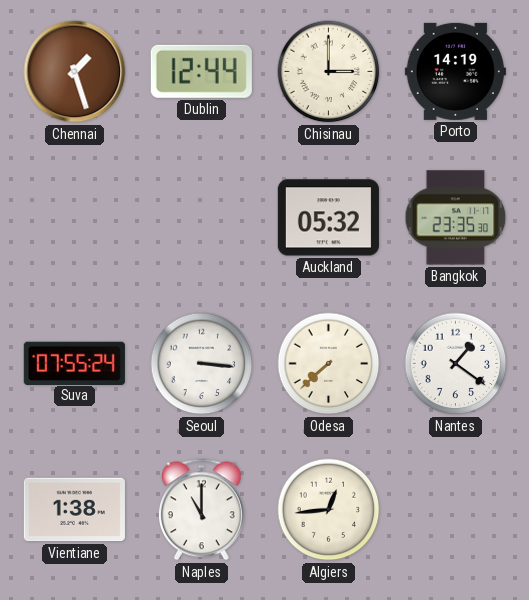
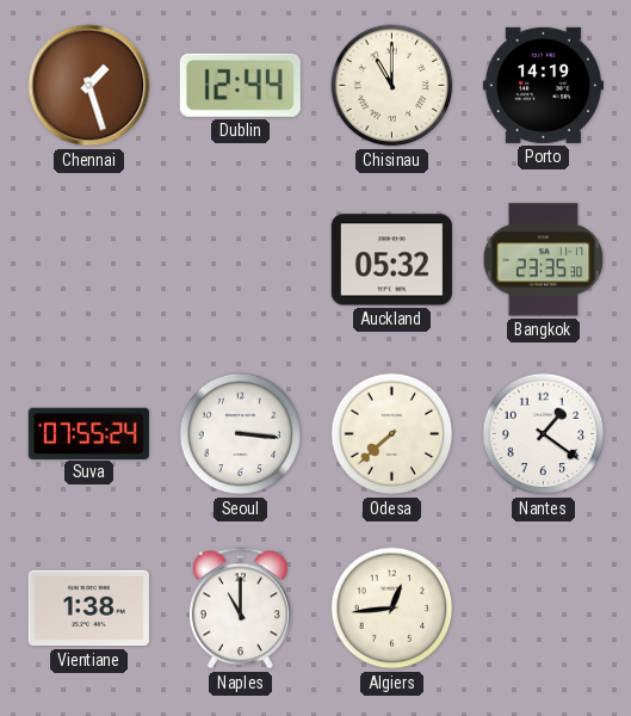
Chisinau: 3:00 -> 11:00 (392, 86)
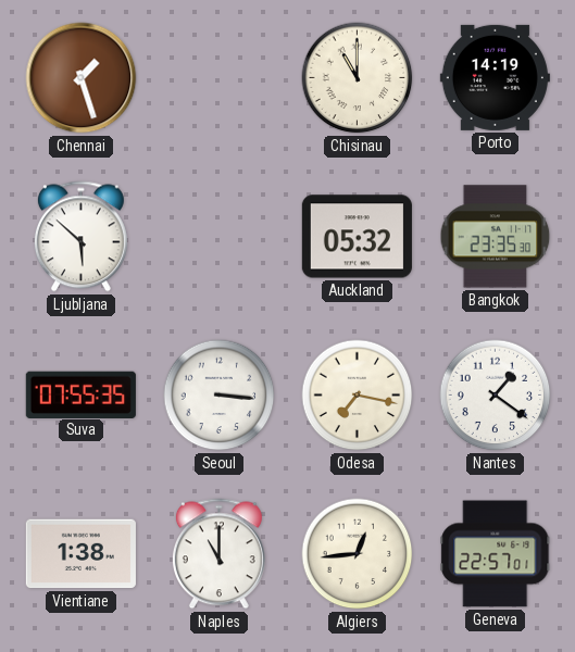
Dublin: 12:44 -> none (240, 85)
Ljubljana: none -> 5:52 (80, 237)
Suva: 07:55:24 -> 07:55:35 (80, 394)
Odesa: 7:38 -> 7:17 (358, 396)
Geneva: none -> 22:57 (496, 554)
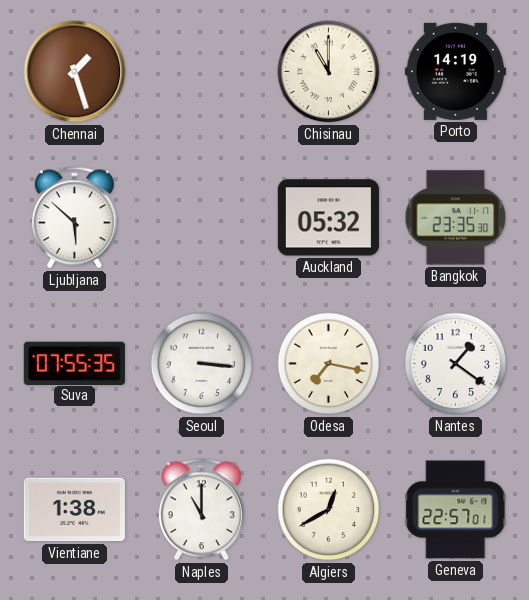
Algiers: 12:44 -> 12:40 (329, 510)
